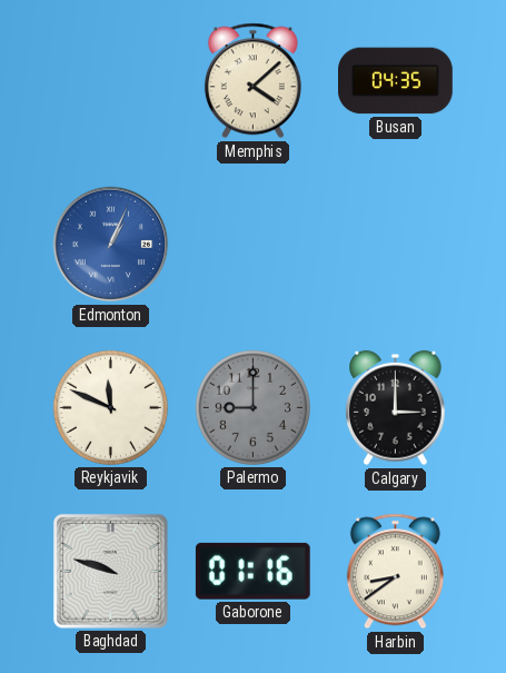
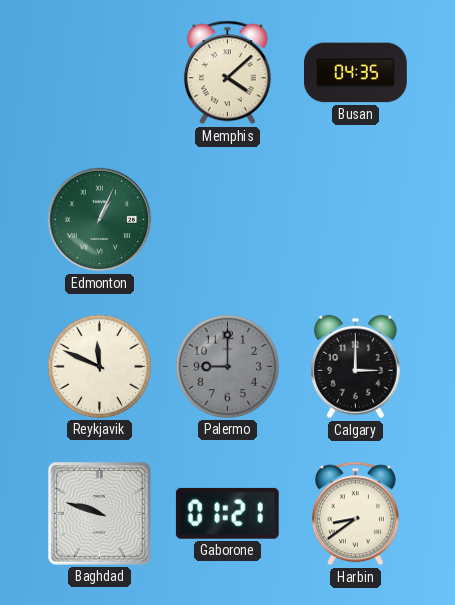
Edmonton dial: blue -> green (100, 220)
Gaborone: 01:16 -> 01:21 (227, 513)
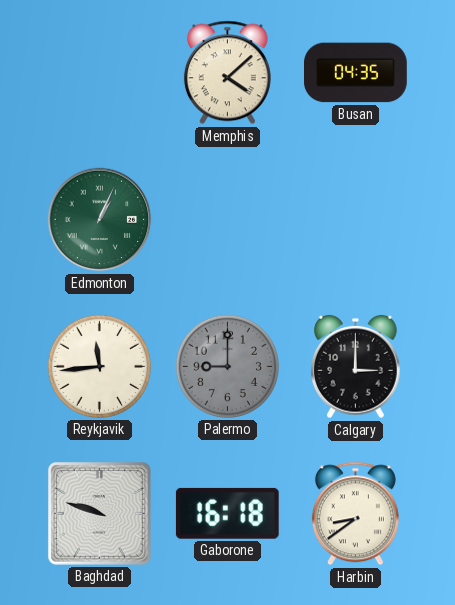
Reykjavik: 11:49 -> 11:44 (99, 366)
Gaborone: 01:21 -> 16:18 (227, 513)
